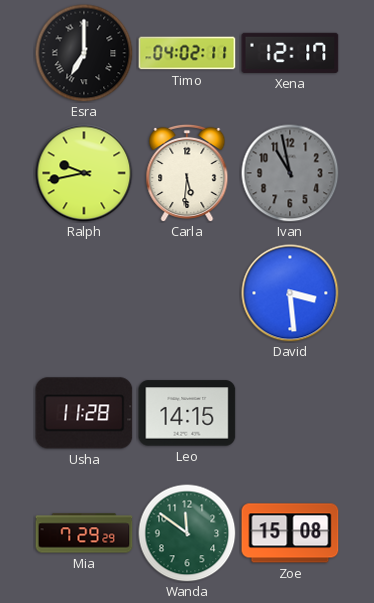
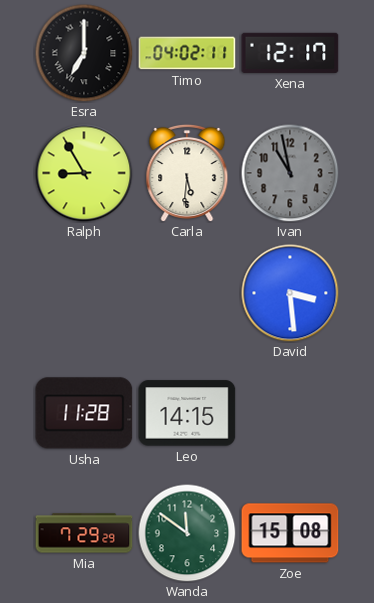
Ralph: 9:43 -> 8:55 (84, 173)
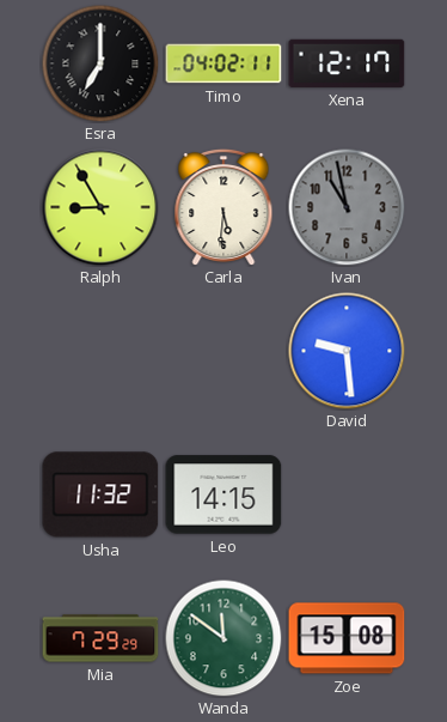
David: 3:29 -> 9:29 (347, 351)
Usha: 11:28 -> 11:32 (100, 495)
